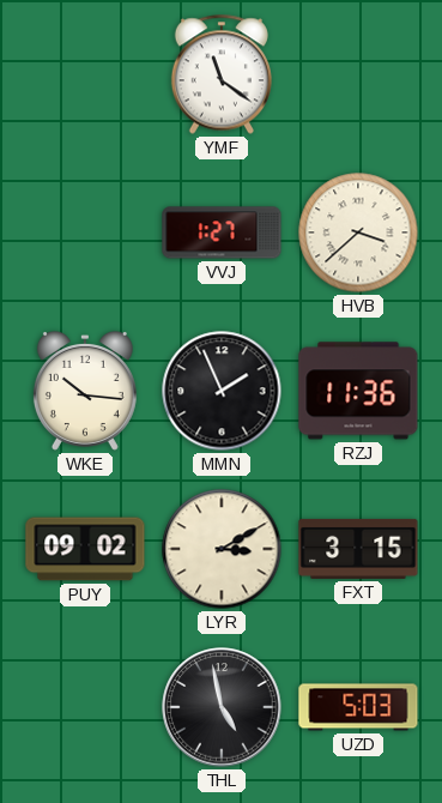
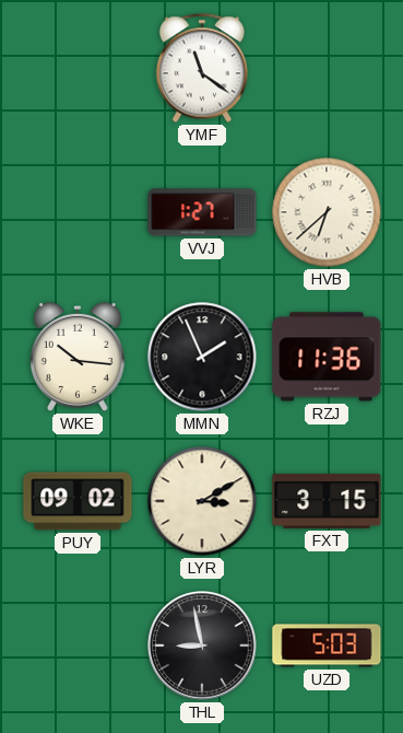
HVB: 3:38 -> 6:38 (327, 212)
THL: 4:58 -> 8:58 (202, 645)
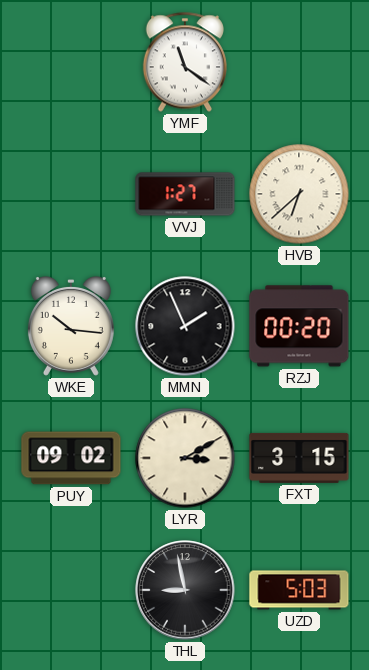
RZJ: 11:36 -> 00:20 (299, 326)
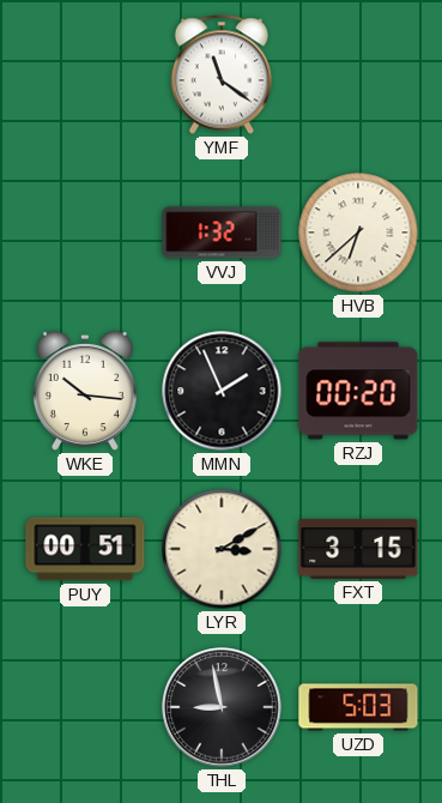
VVJ: 1:27 -> 1:32 (222, 233)
PUY: 09:02 -> 00:51 (85, 549)
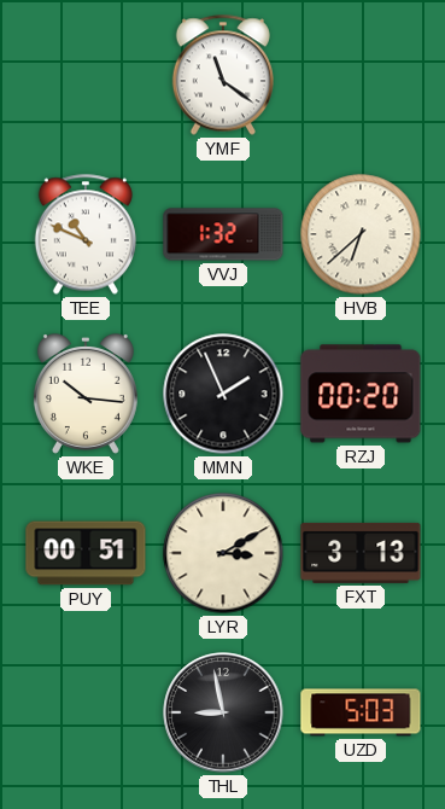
TEE: none -> 10:49 (86, 234)
FXT: 3:15 -> 3:13 (361, 553)
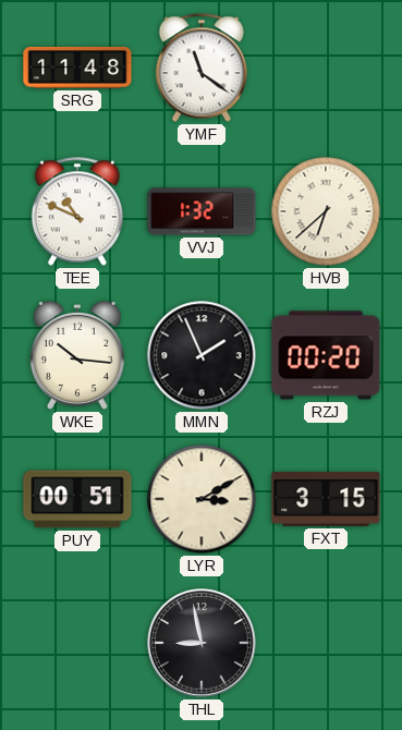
SRG: none -> 11:48 (77, 68)
FXT: 3:13 -> 3:15 (326, 499)
UZD: 5:03 -> none (361, 712)
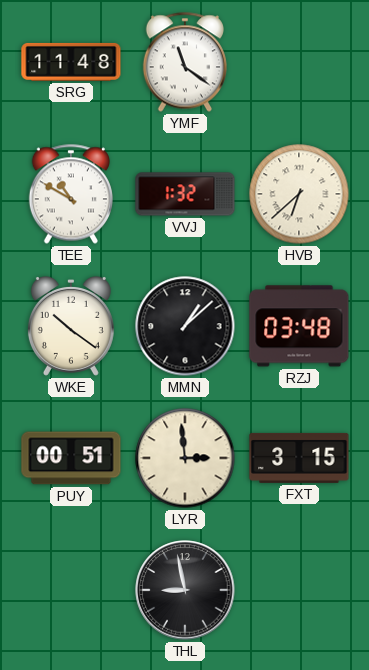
TEE: 10:49 -> 10:50 (71, 194)
WKE: 10:16 -> 10:21 (71, 327)
MMN: 1:56 -> 1:08 (185, 326)
RZJ: 00:20 -> 03:48 (299, 326)
LYR: 3:10 -> 2:59 (185, 458)
